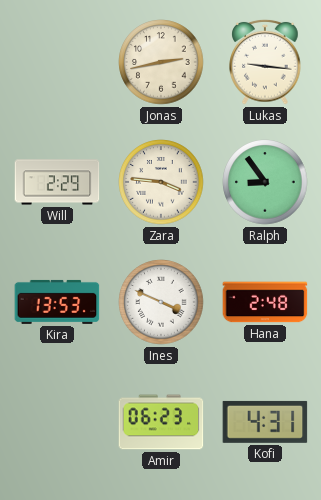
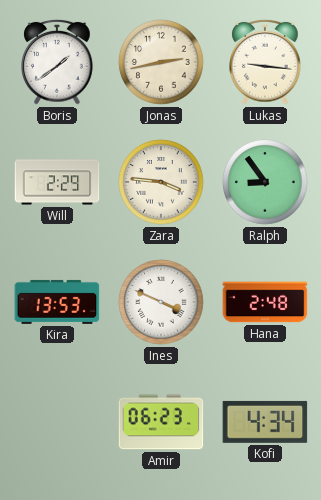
Boris: none -> 1:39 (57, 62)
Kofi: 4:31 -> 4:34 (265, 422)
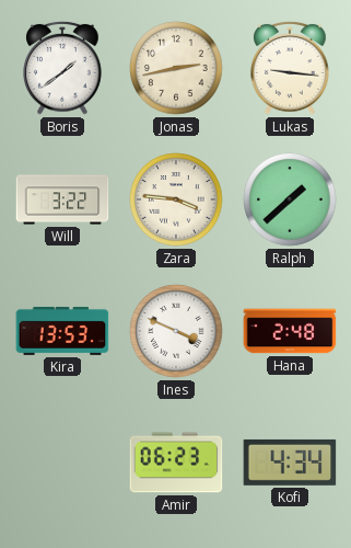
Will: 2:29 -> 3:22 (62, 199)
Ralph: 8:54 -> 1:38 (290, 199)
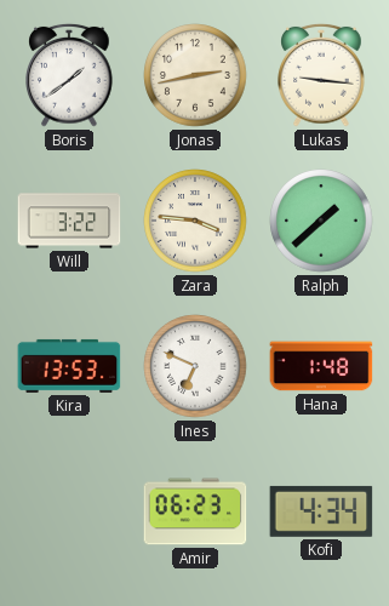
Ines: 3:49 -> 6:49 (195, 366)
Hana: 2:48 -> 1:48 (321, 366)
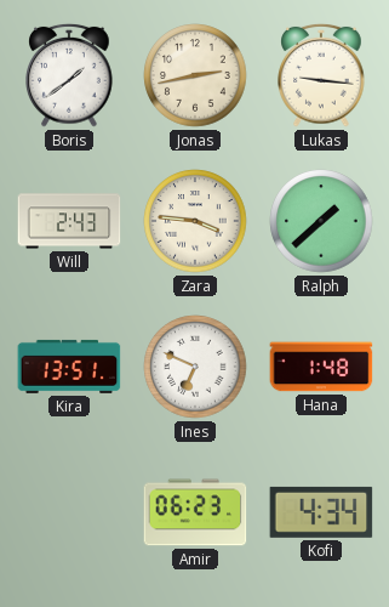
Will: 3:22 -> 2:43 (69, 221)
Kira: 13:53 -> 13:51 (69, 367)
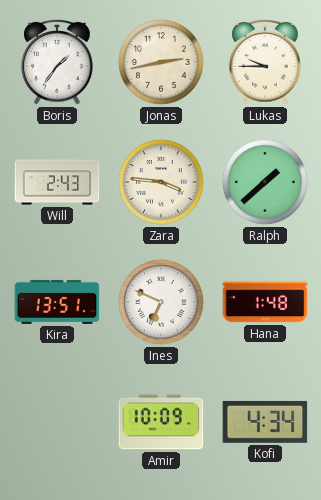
Boris: 1:39 -> 1:36 (57, 62)
Lukas: 9:16 -> 9:45 (265, 62)
Amir: 06:23 -> 10:09 (161, 422)
